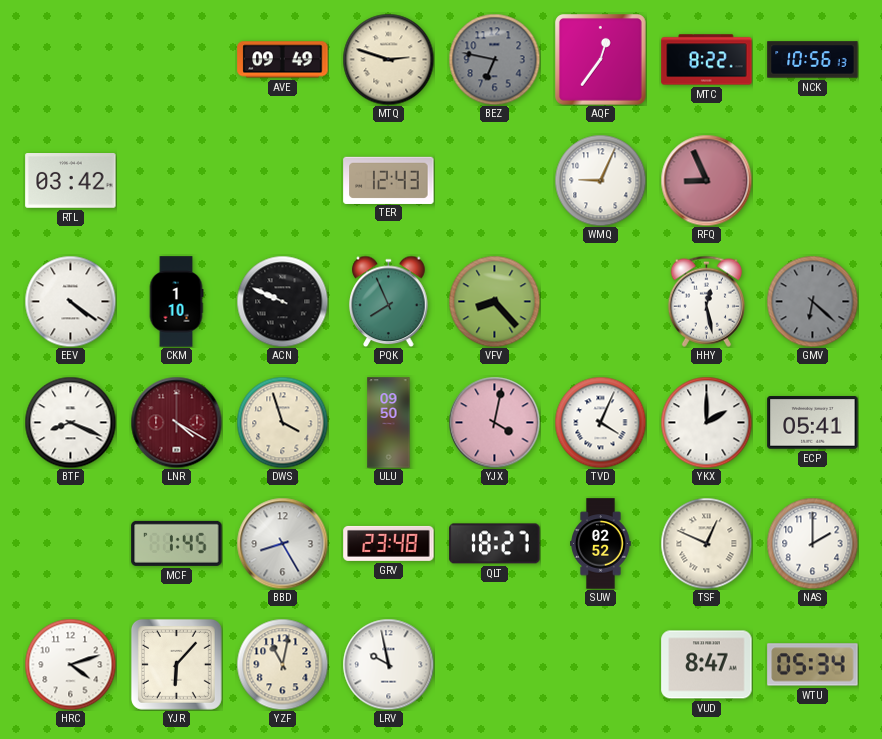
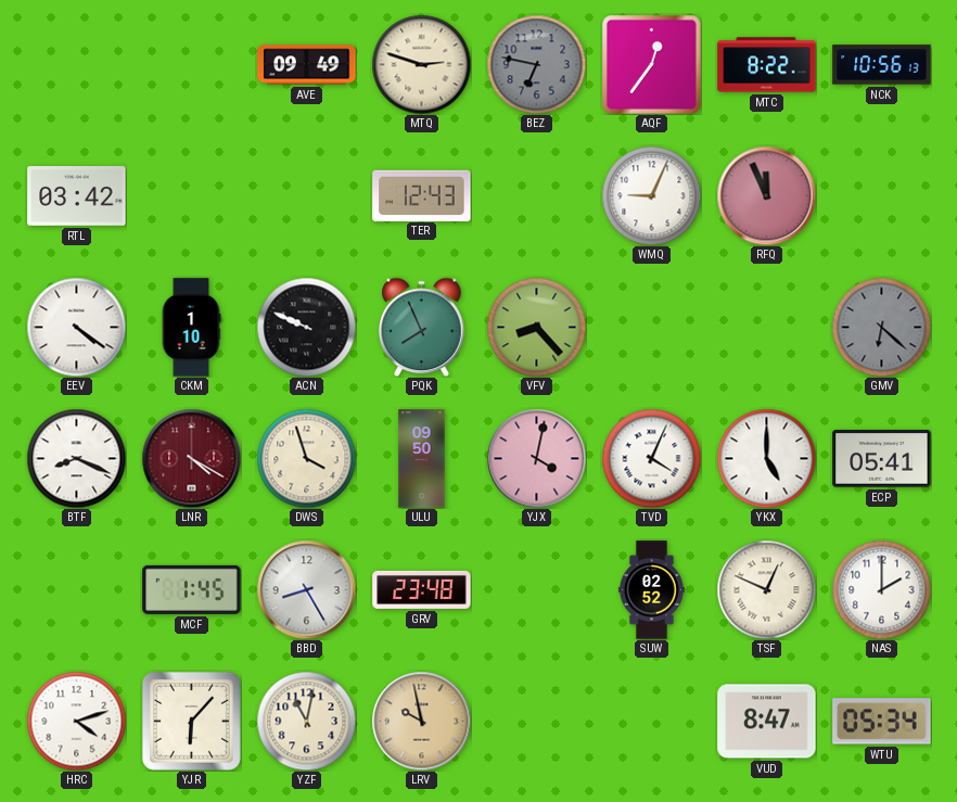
RFQ: 8:56 -> 11:56 (766, 195)
HHY: 12:28 -> none (706, 301)
YKX: 2:00 -> 5:00 (766, 458)
QLT: 18:27 -> none (495, 544)
LRV dial: white -> champagne (421, 721)
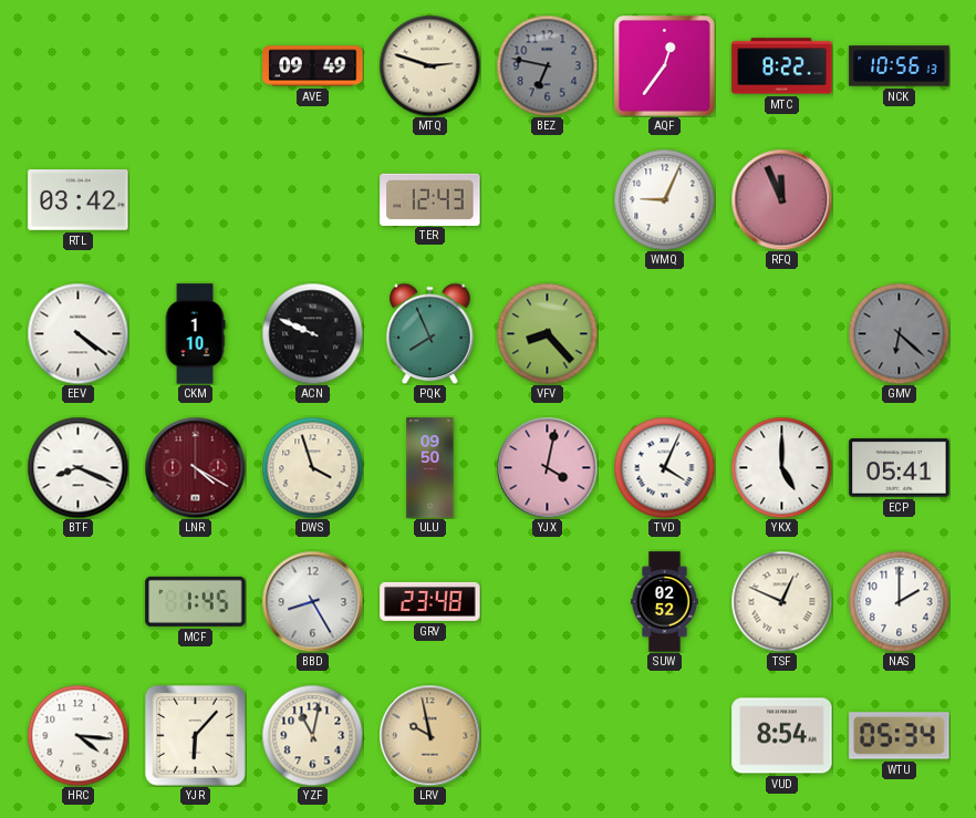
HRC: 4:12 -> 4:16 (77, 735)
VUD: 8:47 -> 8:54 (782, 736)
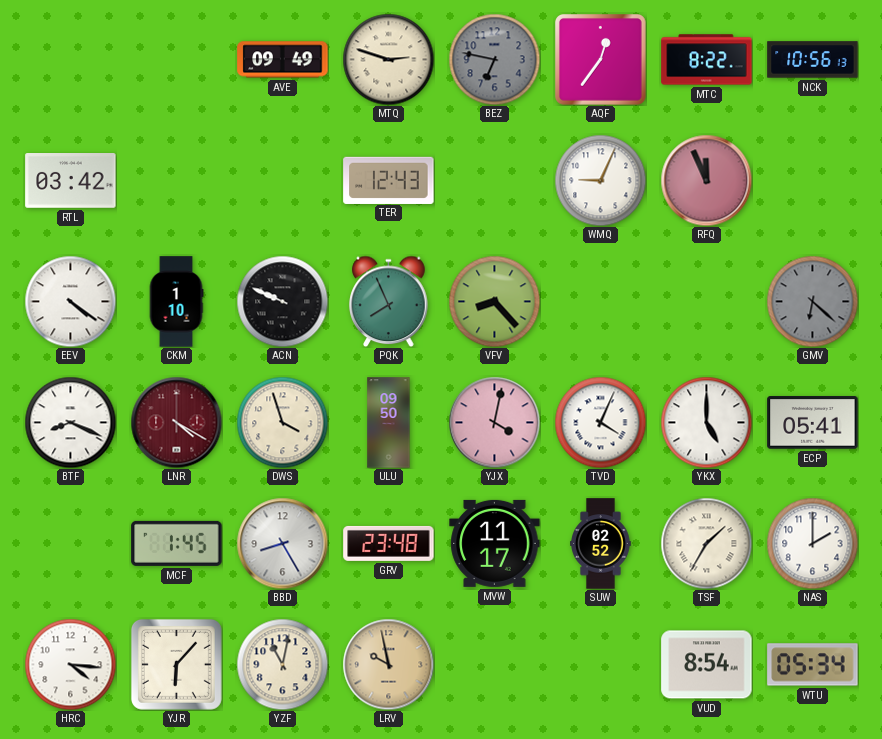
MVW: none -> 11:17 (495, 543)
TSF: 12:49 -> 1:35 (706, 543)
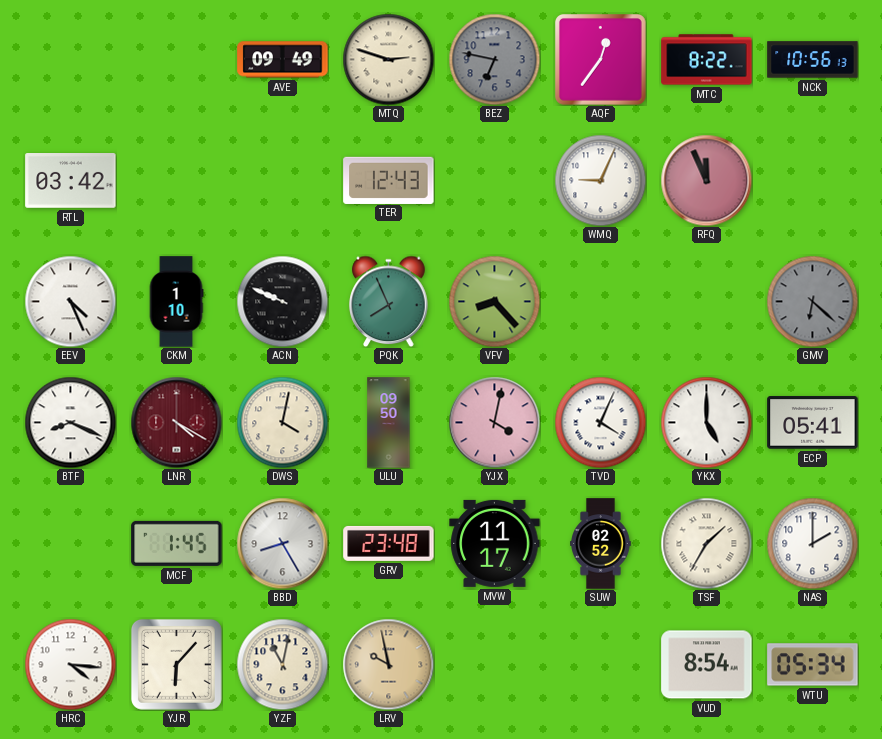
EEV: 4:21 -> 4:26 (70, 301)
DWS: 3:57 -> 4:02 (282, 422)
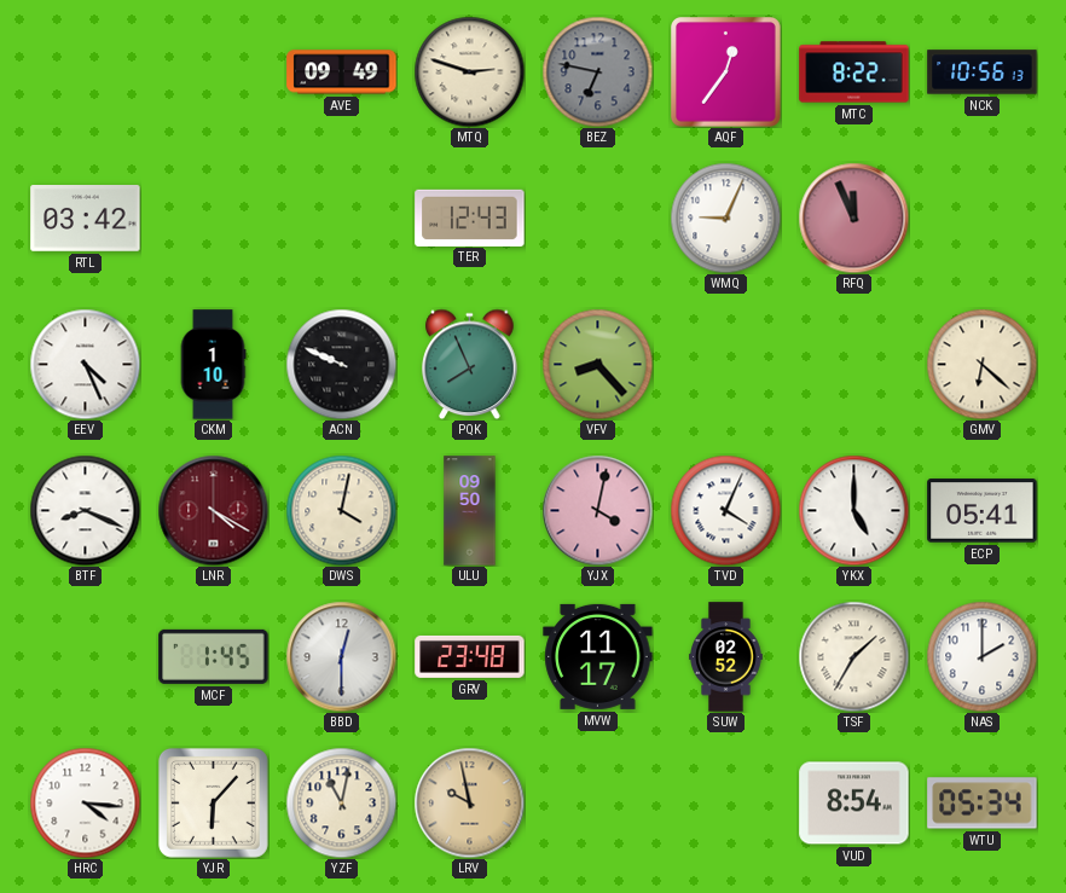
GMV dial: grey -> cream (981, 364)
BBD: 8:25 -> 12:30 (341, 656)
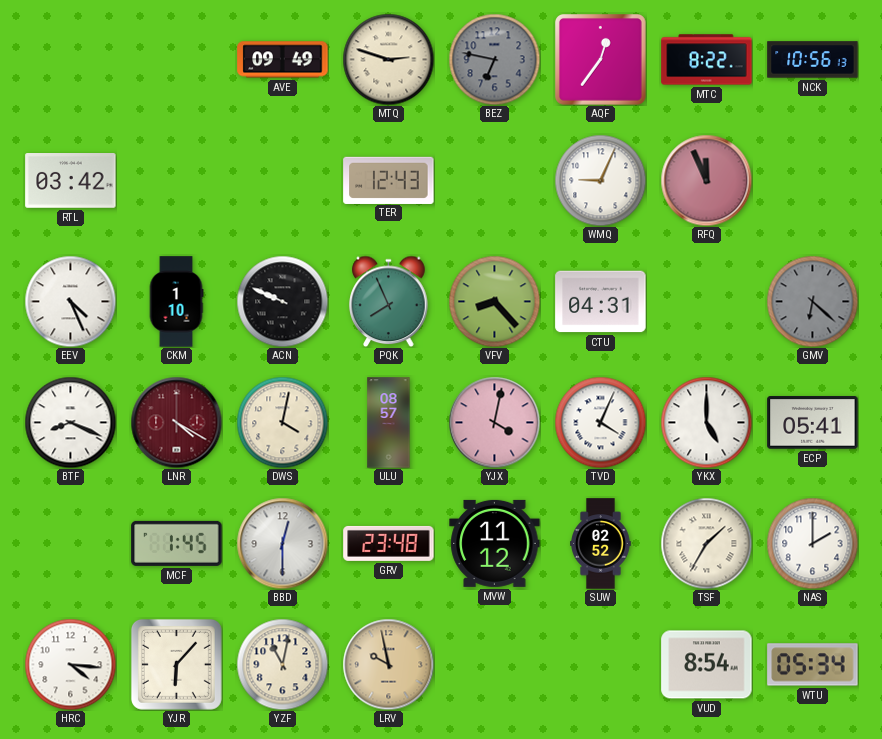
CTU: none -> 04:31 (601, 302)
GMV dial: cream -> grey (812, 301)
ULU: 09:50 -> 08:57 (389, 423)
MVW: 11:17 -> 11:12 (495, 543)
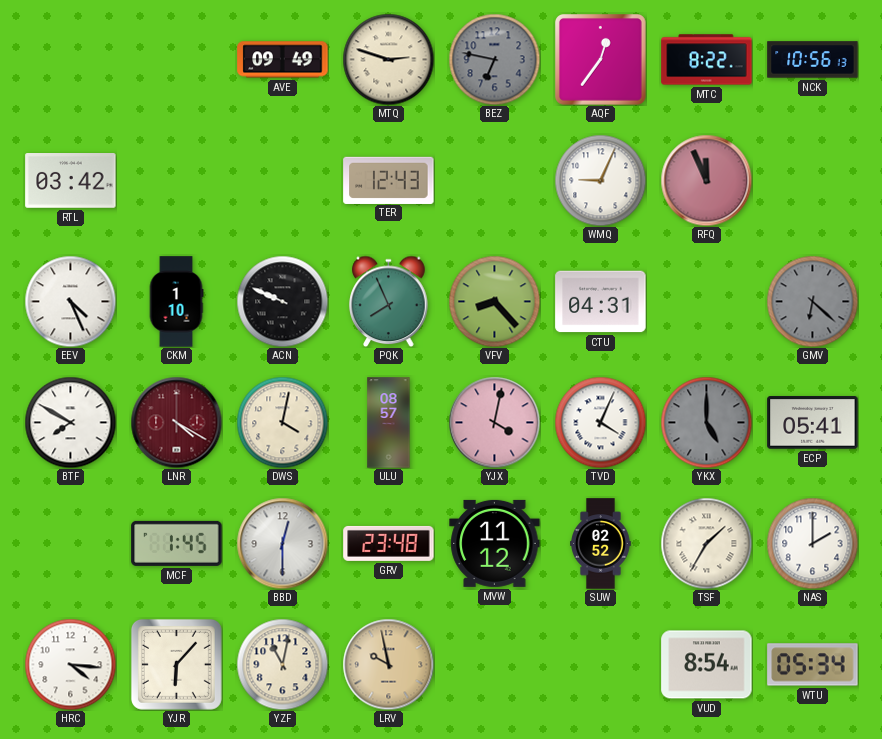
BTF: 8:19 -> 7:50 (70, 422)
YKX dial: white -> grey (706, 422)
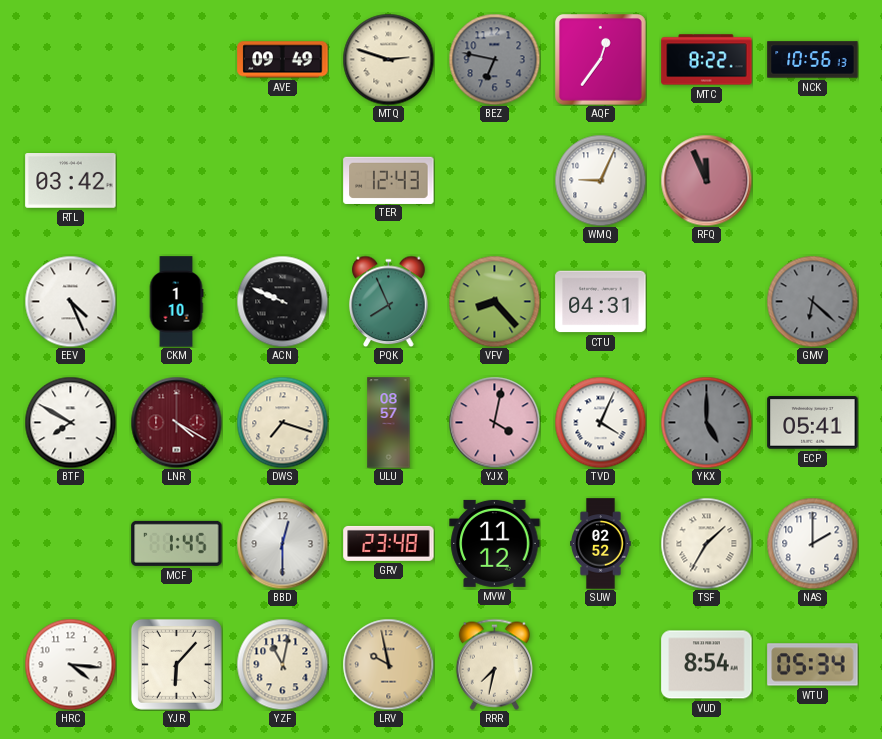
DWS: 4:02 -> 7:18 (282, 422)
RRR: none -> 7:32 (494, 664)
